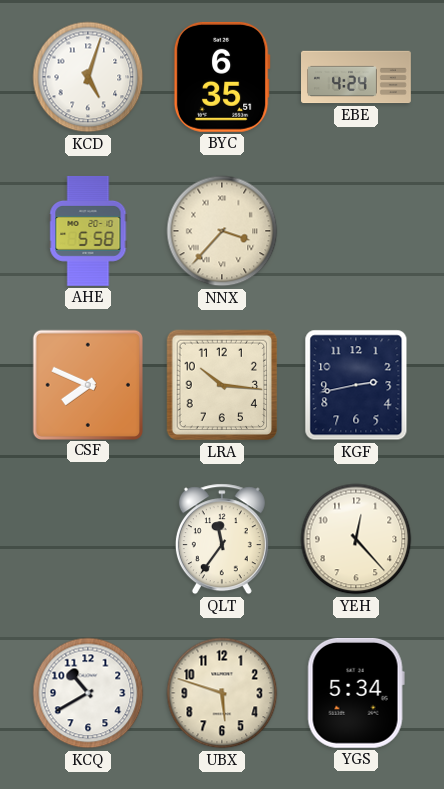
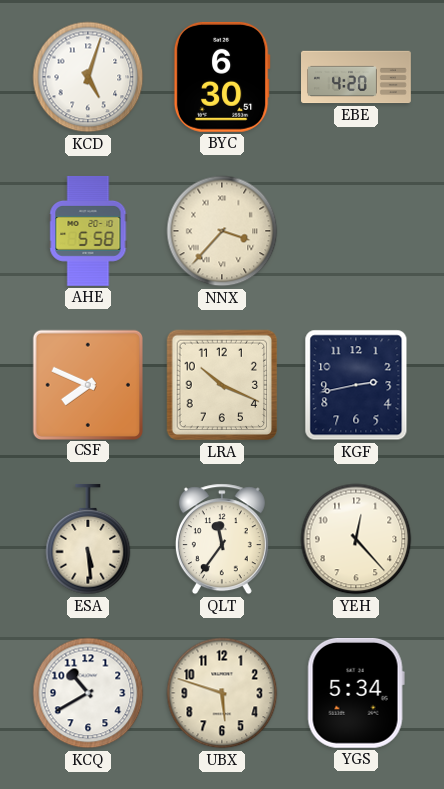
BYC: 6:35 -> 6:30 (222, 77)
EBE: 4:24 -> 4:20 (357, 77)
LRA: 10:16 -> 10:19 (222, 385)
ESA: none -> 5:29 (88, 539)
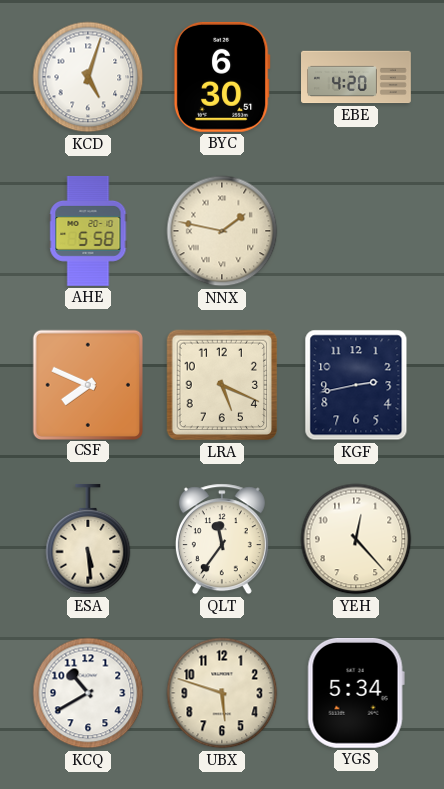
NNX: 3:37 -> 1:47 (222, 231)
LRA: 10:19 -> 5:19 (222, 385)
